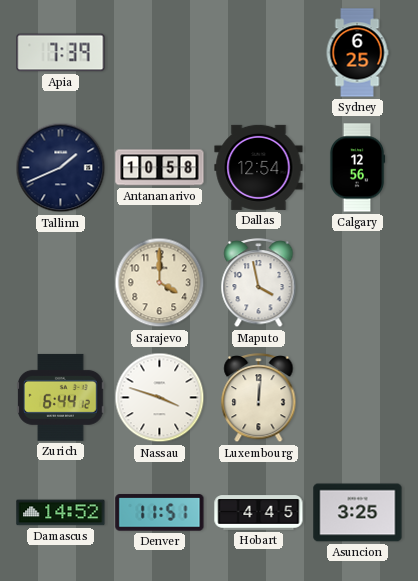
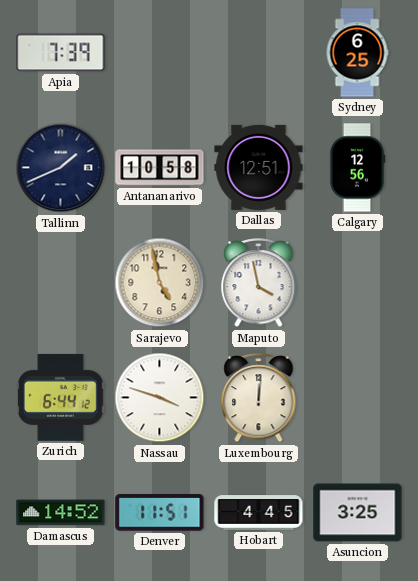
Dallas: 12:54 -> 12:51 (259, 167)
Sarajevo: 4:00 -> 4:58 (160, 283)
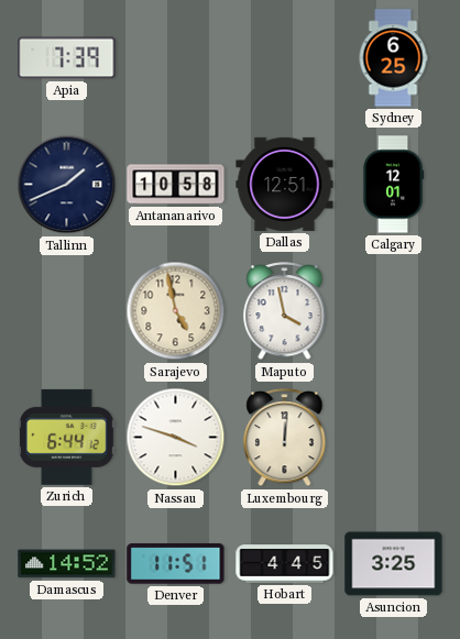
Calgary: 12:56 -> 12:01 (393, 185)
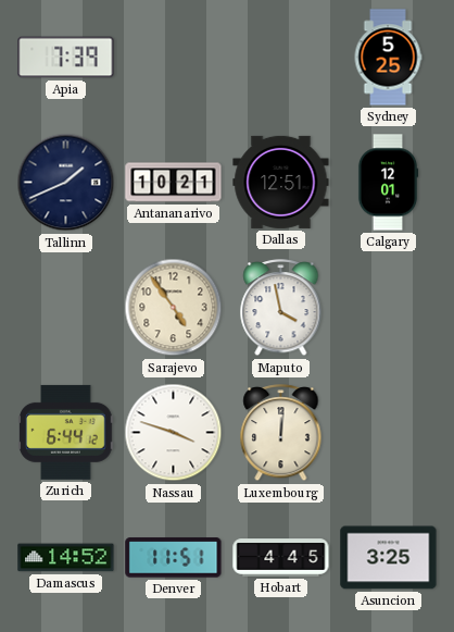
Sydney: 6:25 -> 5:25 (388, 58)
Antananarivo: 10:58 -> 10:21 (174, 183)
Sarajevo: 4:58 -> 4:54 (174, 308)
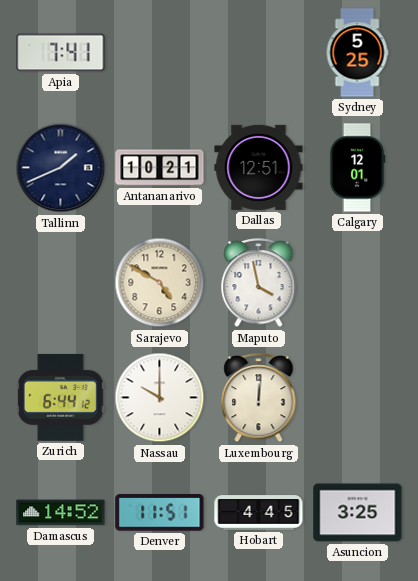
Apia: 7:39 -> 7:41 (61, 53)
Sarajevo: 4:54 -> 4:50 (160, 283)
Nassau: 3:48 -> 10:00 (160, 398)
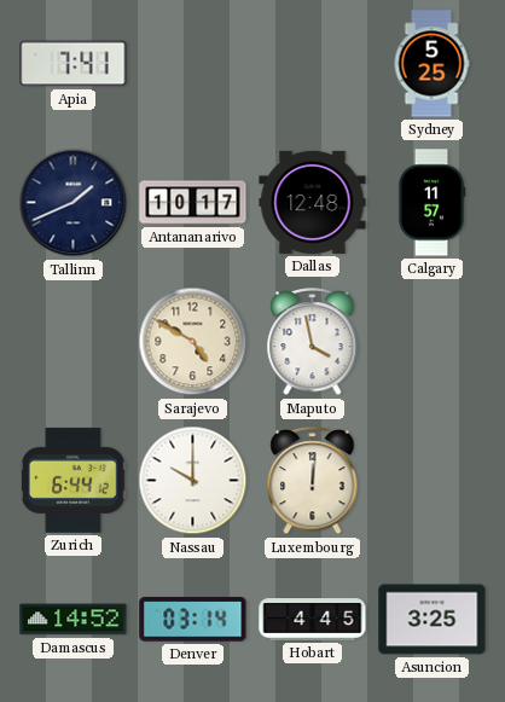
Antananarivo: 10:21 -> 10:17 (193, 203)
Dallas: 12:51 -> 12:48 (313, 202)
Calgary: 12:01 -> 11:57 (431, 203)
Denver: 11:51 -> 03:14 (193, 620)
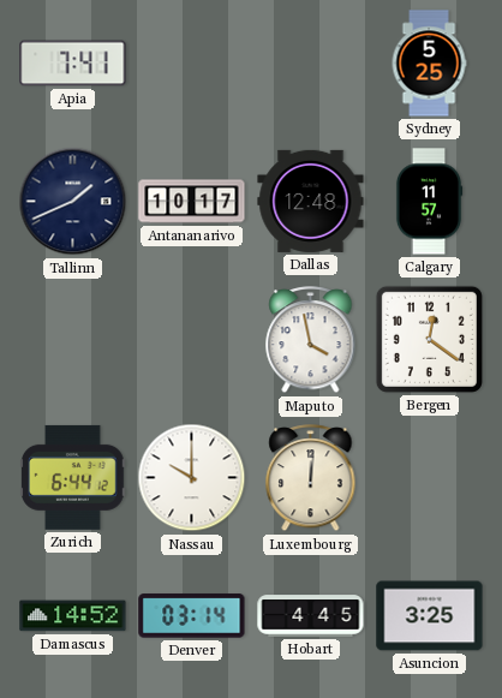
Sarajevo: 4:50 -> none (193, 342)
Bergen: none -> 12:21 (429, 339)
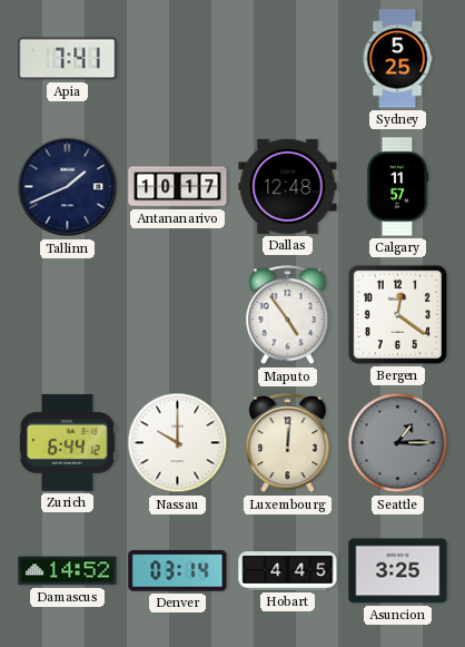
Maputo: 3:58 -> 4:54 (288, 315)
Seattle: none -> 1:15 (398, 443)
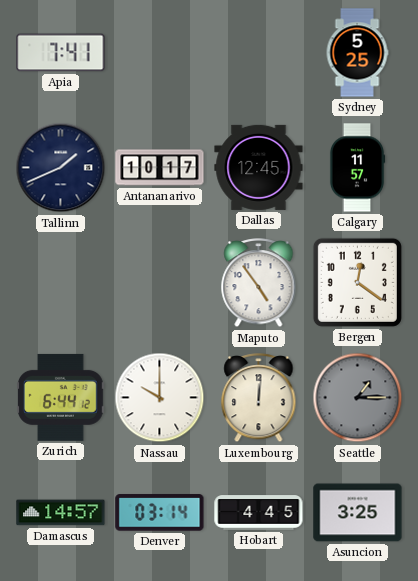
Dallas: 12:48 -> 12:45 (259, 167)
Damascus: 14:52 -> 14:57 (61, 513)
